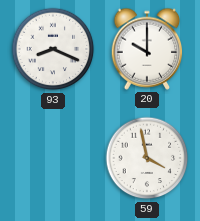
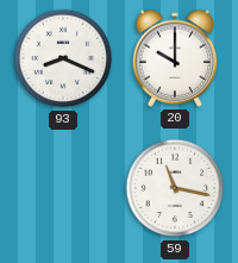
59: 3:58 -> 11:17 (175, 188)
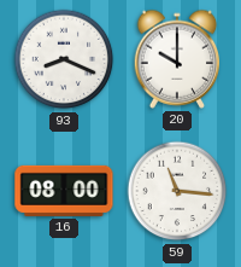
16: none -> 08:00 (64, 191)
59: 11:17 -> 11:16 (177, 191)
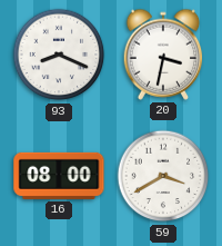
20: 10:00 -> 3:32 (163, 55)
59: 11:16 -> 3:40 (163, 176)
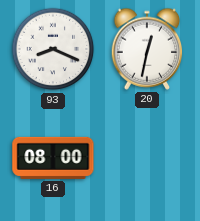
20: 3:32 -> 12:32 (147, 49)
59: 3:40 -> none (163, 176)
